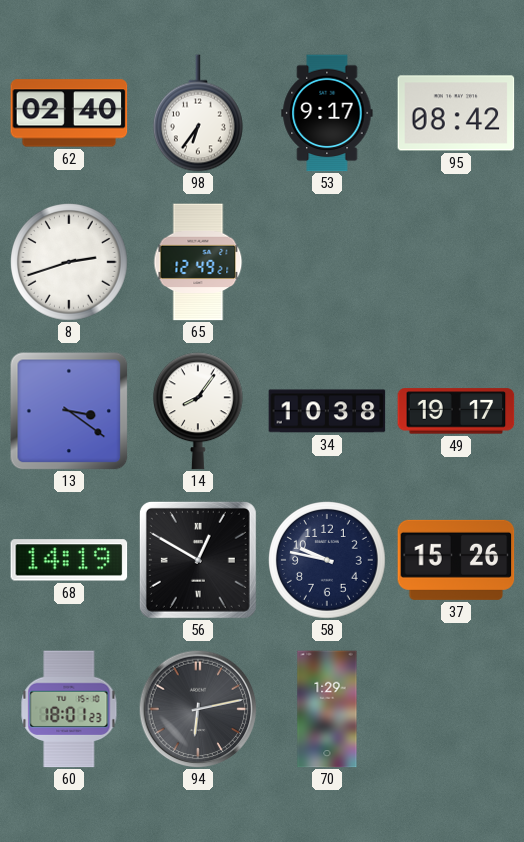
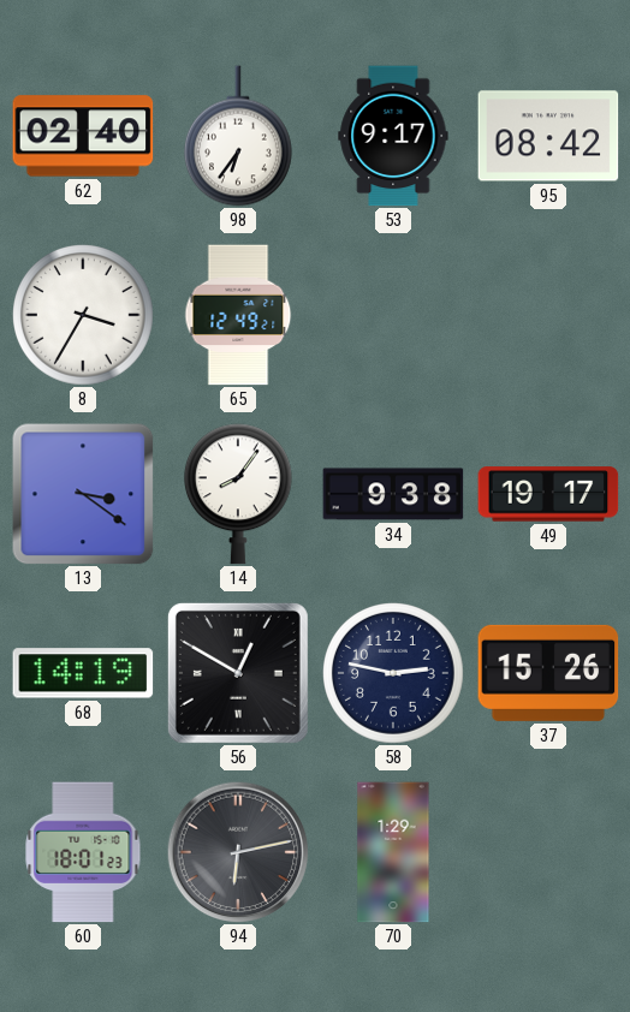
8: 2:42 -> 3:35 (84, 316)
34: 10:38 -> 9:38 (393, 494)
58: 9:47 -> 2:47 (394, 674)
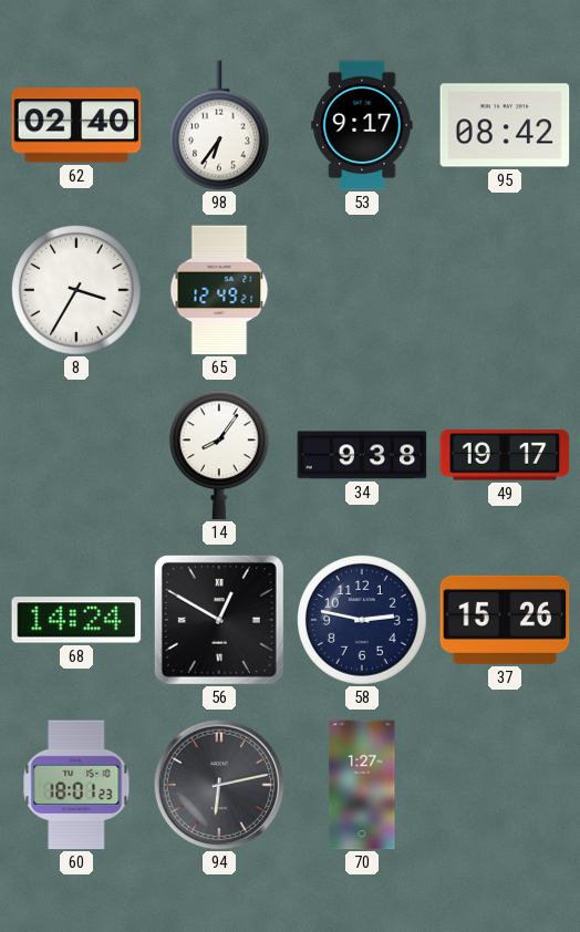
13: 3:21 -> none (83, 494)
68: 14:19 -> 14:24 (76, 620)
70: 1:29 -> 1:27 (362, 785)
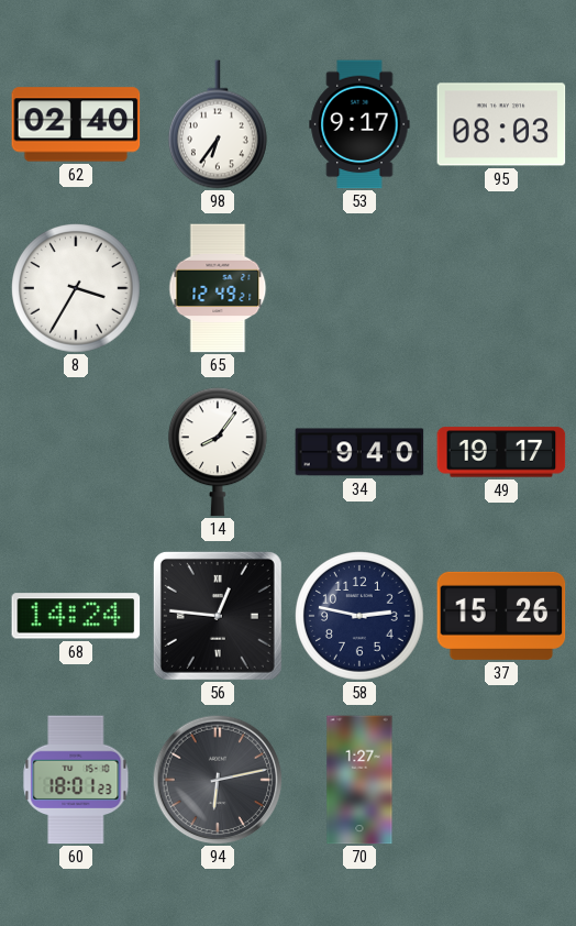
95: 08:42 -> 08:03 (501, 124)
34: 9:38 -> 9:40 (359, 452)
56: 12:50 -> 12:46 (218, 616)
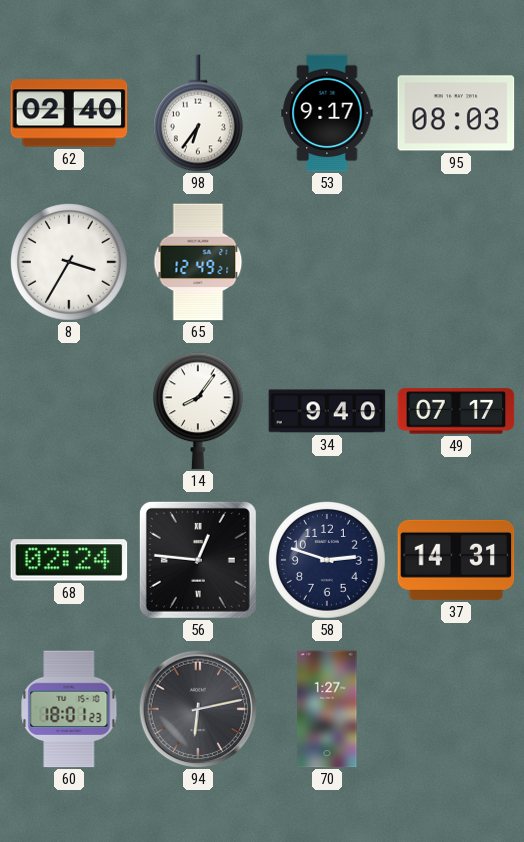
49: 19:17 -> 07:17 (456, 411)
68: 14:24 -> 02:24 (69, 560)
58: 2:47 -> 2:48 (328, 561)
37: 15:26 -> 14:31 (456, 560)
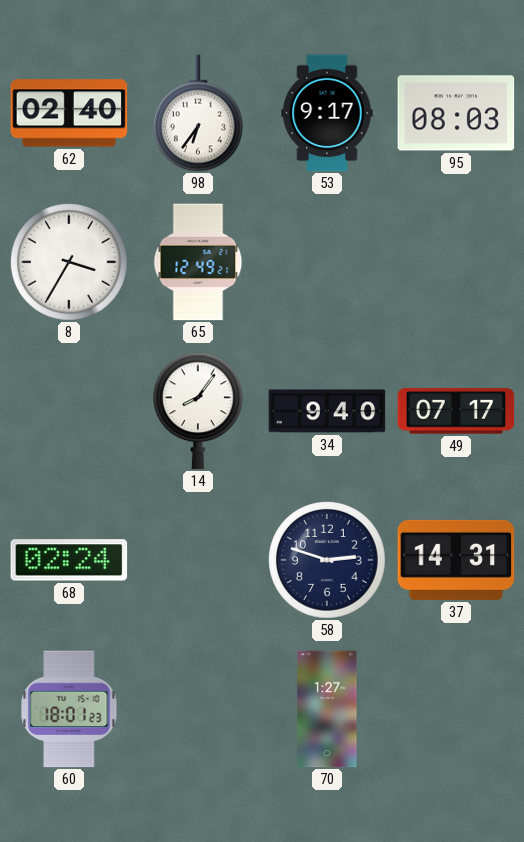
56: 12:46 -> none (198, 560)
94: 6:13 -> none (198, 709)
